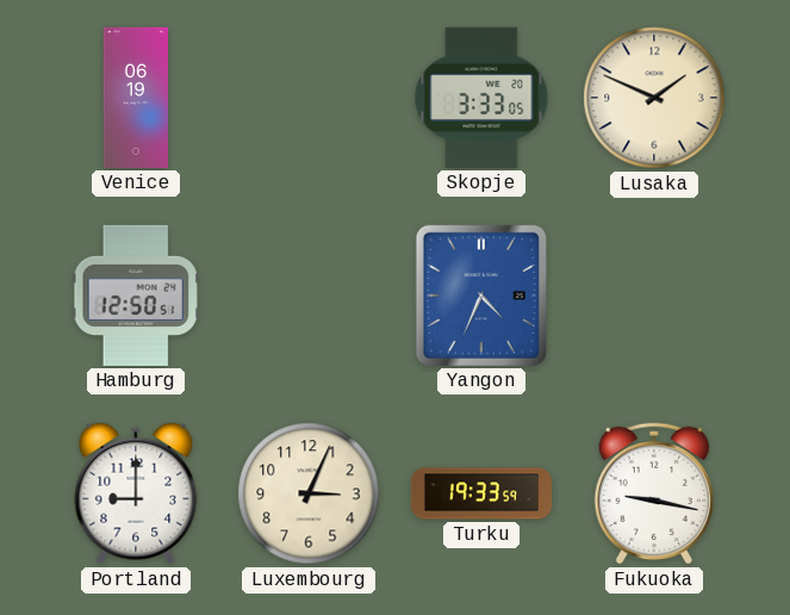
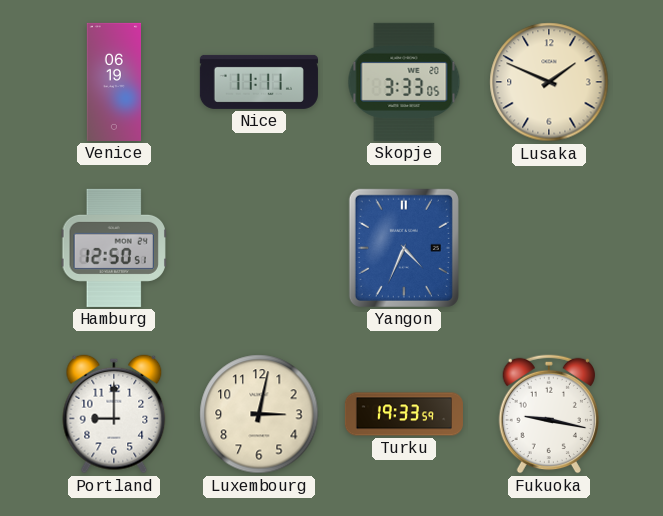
Nice: none -> 11:11 (259, 82)
Luxembourg: 3:04 -> 3:02 (259, 414)
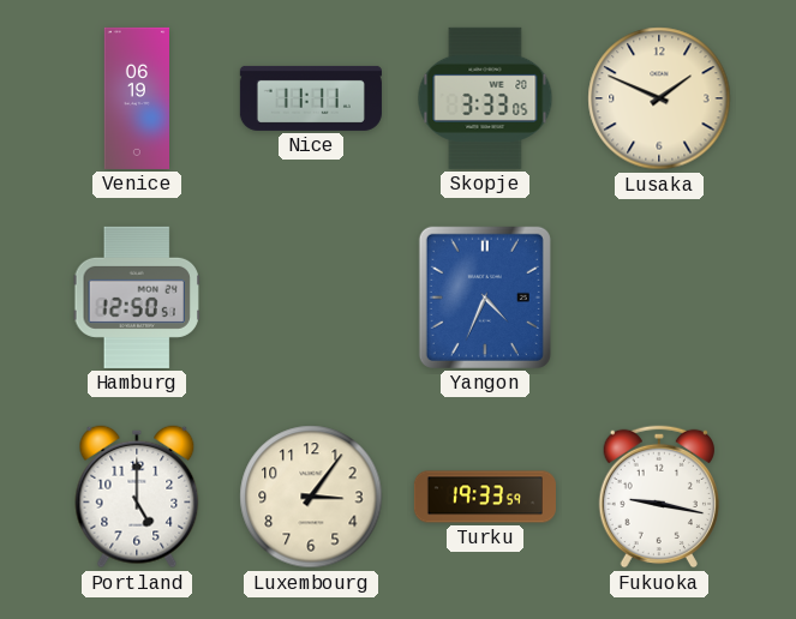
Portland: 9:00 -> 5:00 (137, 497)
Luxembourg: 3:02 -> 3:06 (311, 497)
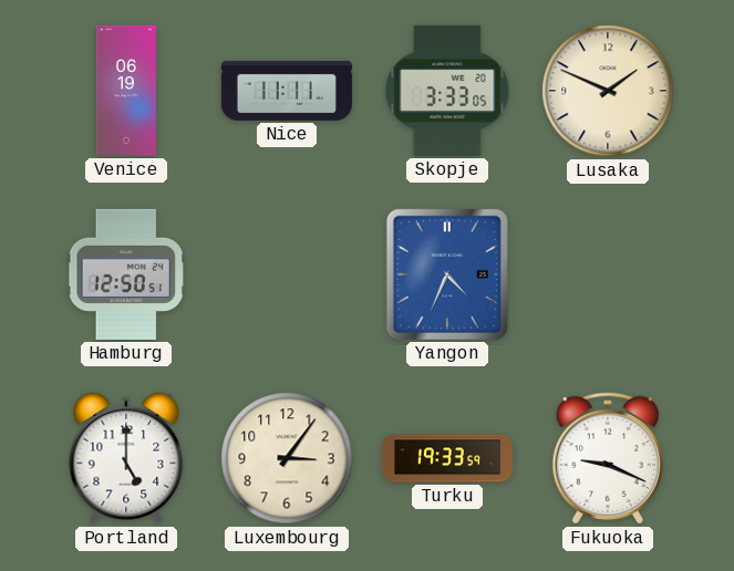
Fukuoka: 9:17 -> 9:19 (607, 458)
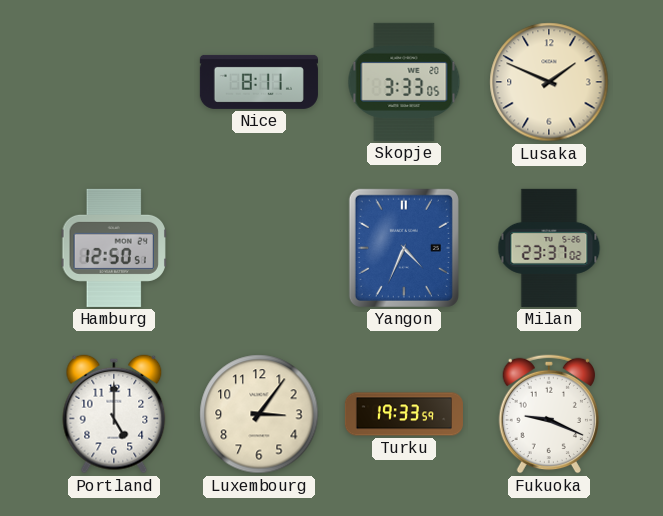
Venice: 06:19 -> none (125, 91)
Nice: 11:11 -> 8:11 (259, 82)
Milan: none -> 23:37 (549, 248)
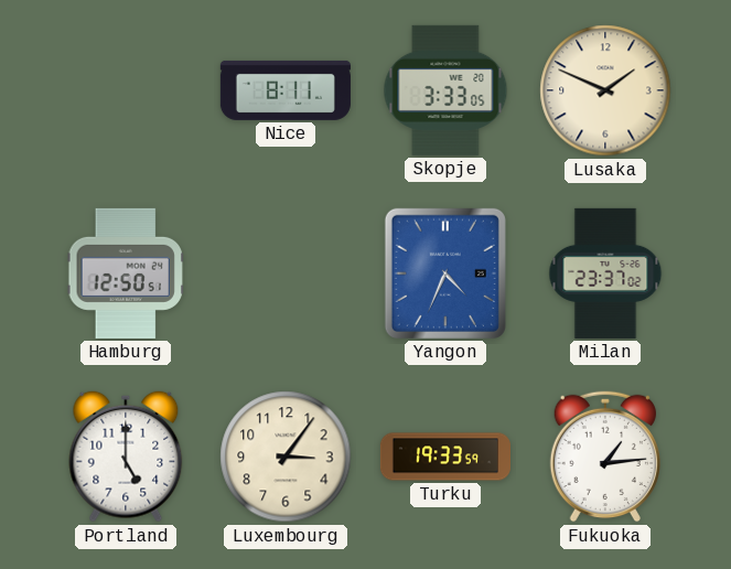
Fukuoka: 9:19 -> 1:14 (604, 457)
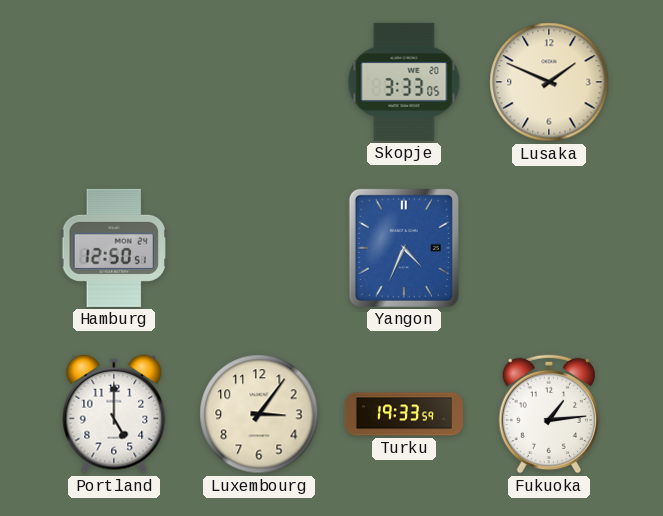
Nice: 8:11 -> none (286, 90)
Milan: 23:37 -> none (605, 273)
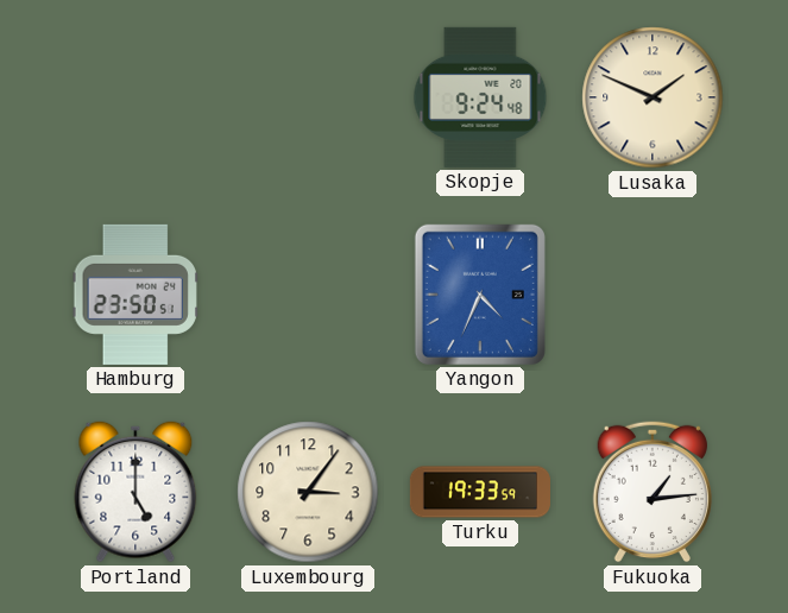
Skopje: 3:33 -> 9:24 (480, 97)
Hamburg: 12:50 -> 23:50 (134, 295)
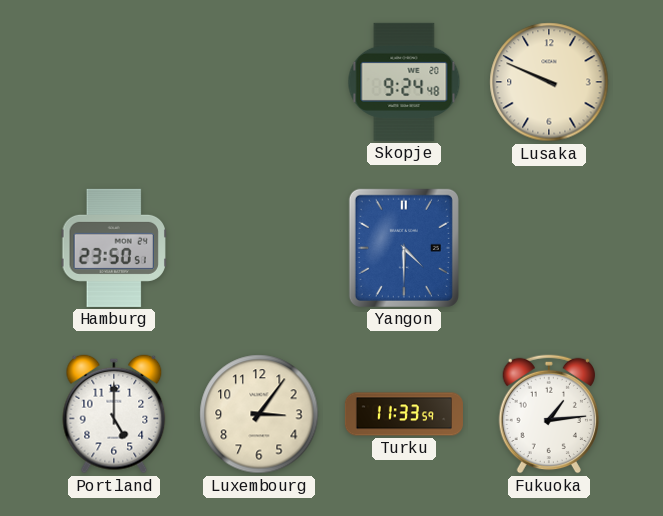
Lusaka: 1:49 -> 9:49 (549, 82)
Yangon: 4:34 -> 4:30 (404, 248)
Turku: 19:33 -> 11:33 (404, 414)
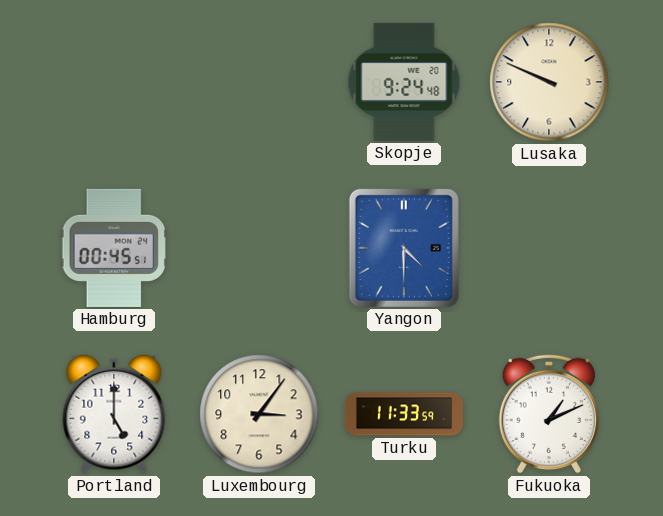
Hamburg: 23:50 -> 00:45 (113, 248)
Fukuoka: 1:14 -> 1:11 (548, 414)
